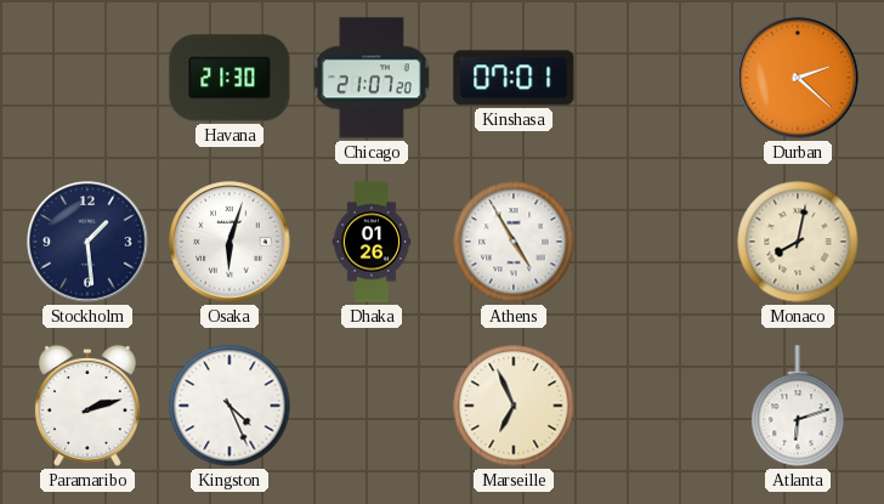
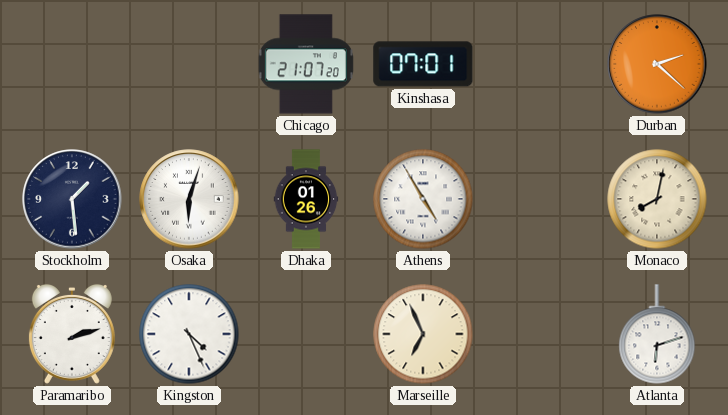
Havana: 21:30 -> none (229, 78)
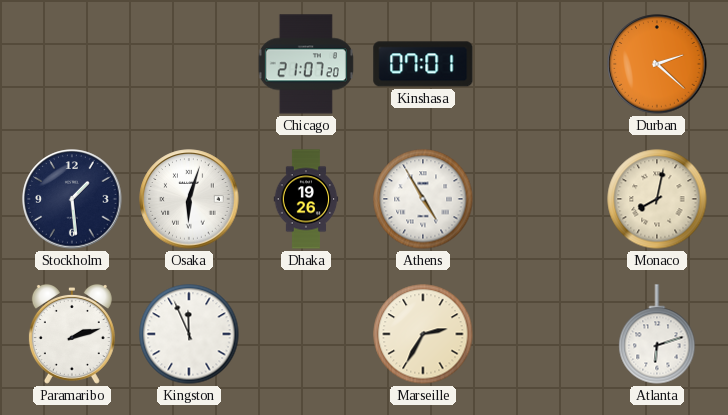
Dhaka: 01:26 -> 19:26 (306, 199)
Kingston: 4:26 -> 11:56 (189, 334)
Marseille: 6:56 -> 2:35 (423, 334)
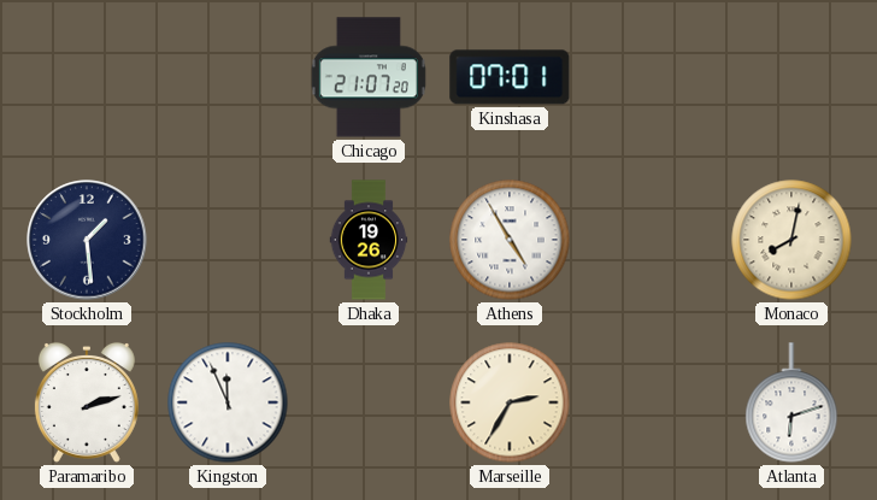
Durban: 2:22 -> none (657, 64)
Osaka: 6:03 -> none (189, 199)
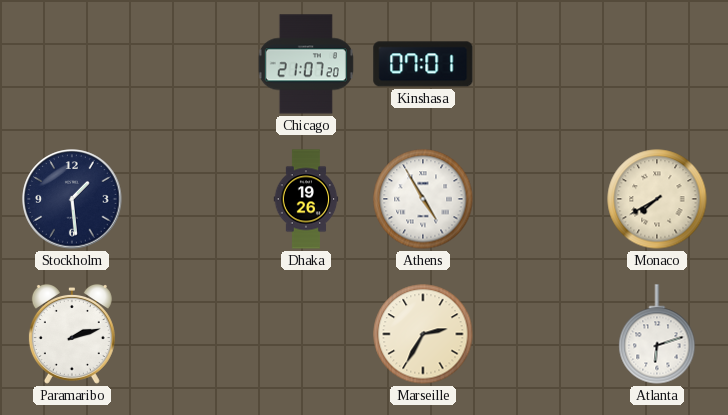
Monaco: 8:02 -> 7:40 (657, 199)
Kingston: 11:56 -> none (228, 402)
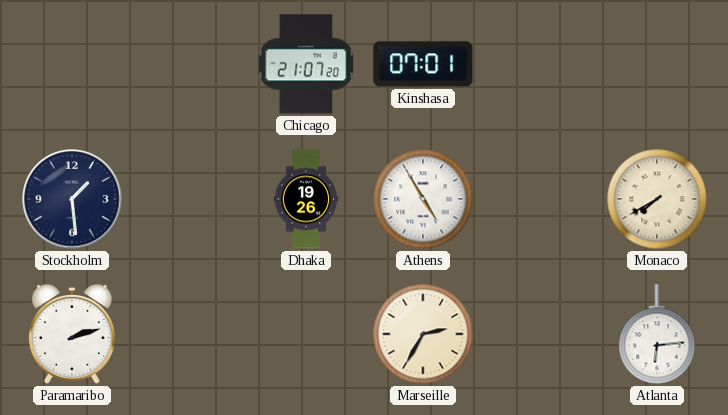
Atlanta: 6:12 -> 6:14 (657, 334)
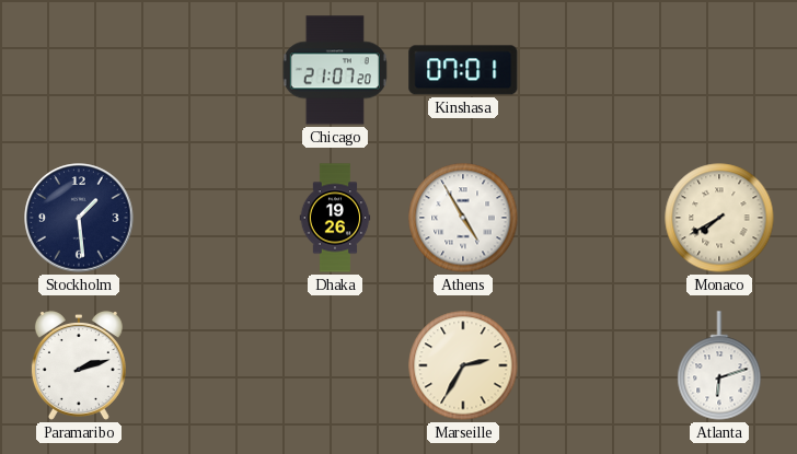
Atlanta: 6:14 -> 6:12 (719, 365)
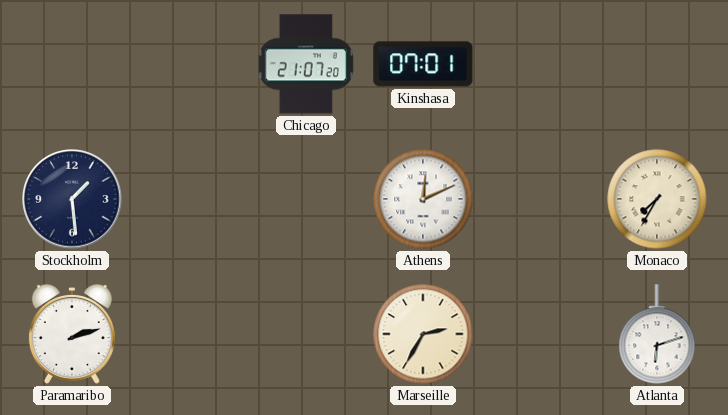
Dhaka: 19:26 -> none (335, 218)
Athens: 4:55 -> 12:11 (423, 199)
Monaco: 7:40 -> 7:35 (657, 199)
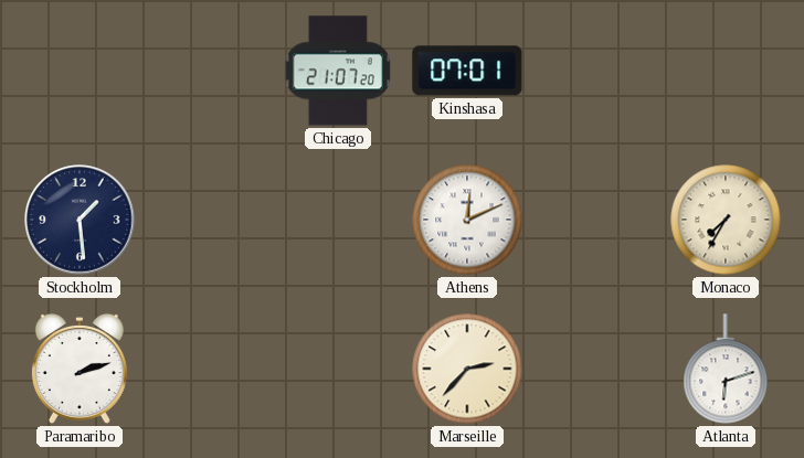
Marseille: 2:35 -> 2:37 (467, 369)
